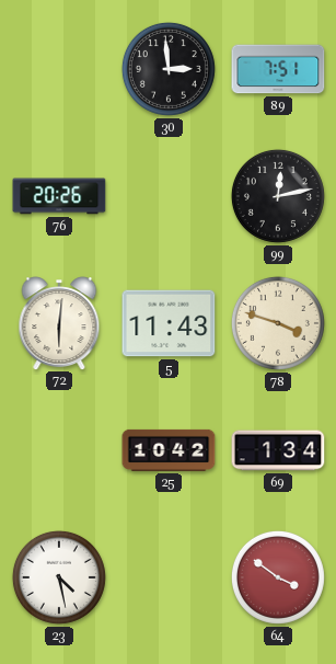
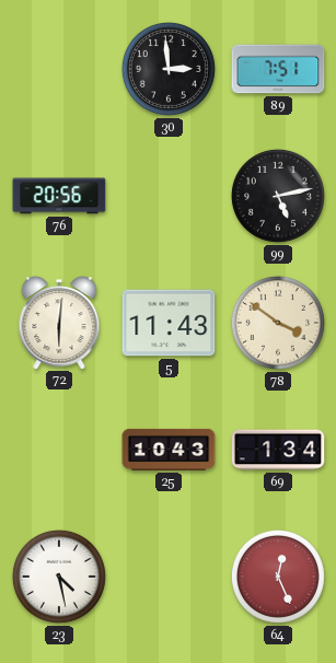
76: 20:26 -> 20:56 (59, 196)
99: 12:13 -> 5:13 (278, 196)
78: 3:48 -> 3:51 (278, 323)
25: 10:42 -> 10:43 (169, 450)
64: 3:51 -> 12:26 (278, 577)
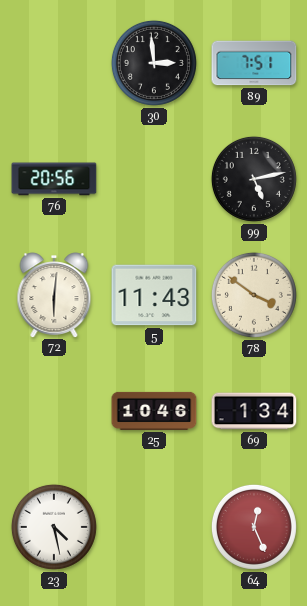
25: 10:43 -> 10:46 (154, 411)
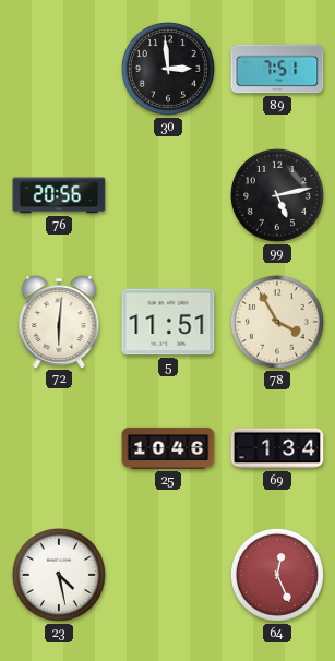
5: 11:43 -> 11:51 (168, 322)
78: 3:51 -> 3:55 (277, 322)
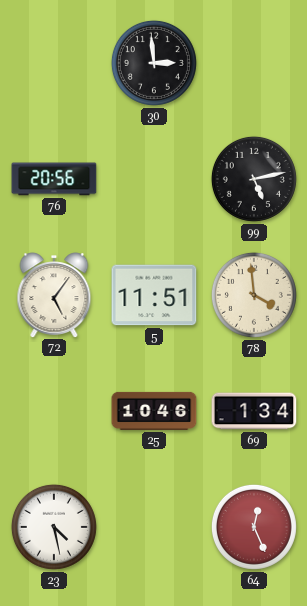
89: 7:51 -> none (277, 69)
72: 6:01 -> 5:06 (54, 295)
78: 3:55 -> 3:59 (254, 295)
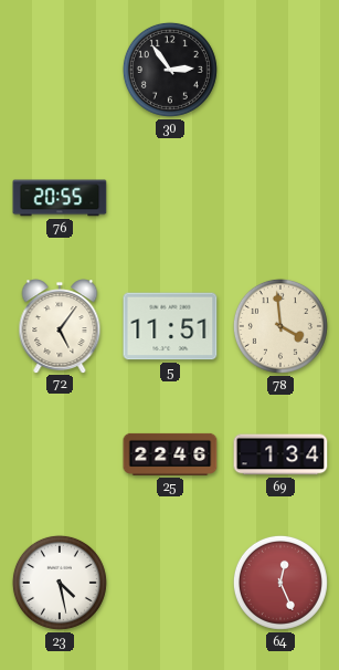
30: 2:59 -> 2:54 (170, 70)
76: 20:56 -> 20:55 (60, 198)
99: 5:13 -> none (254, 179)
25: 10:46 -> 22:46 (170, 454)
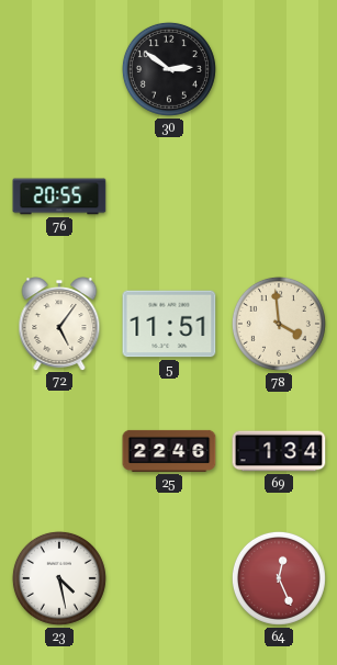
30: 2:54 -> 2:51 (169, 69)
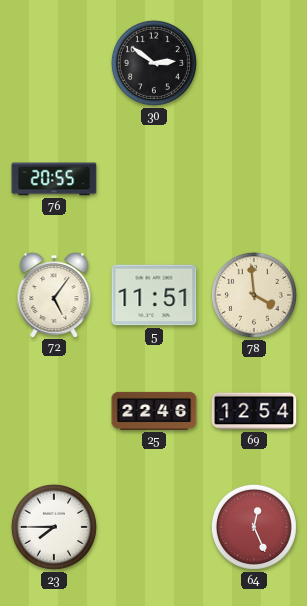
69: 1:34 -> 12:54 (254, 411)
23: 4:28 -> 7:45 (54, 527)
